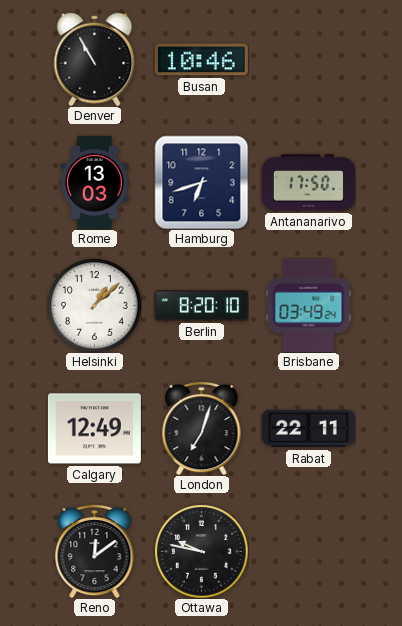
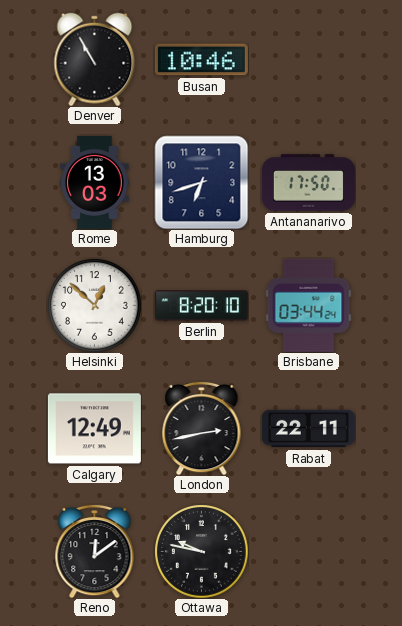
Helsinki: 1:08 -> 12:52 (94, 305)
Brisbane: 03:49 -> 03:44 (309, 305)
London: 7:03 -> 2:43 (202, 428)
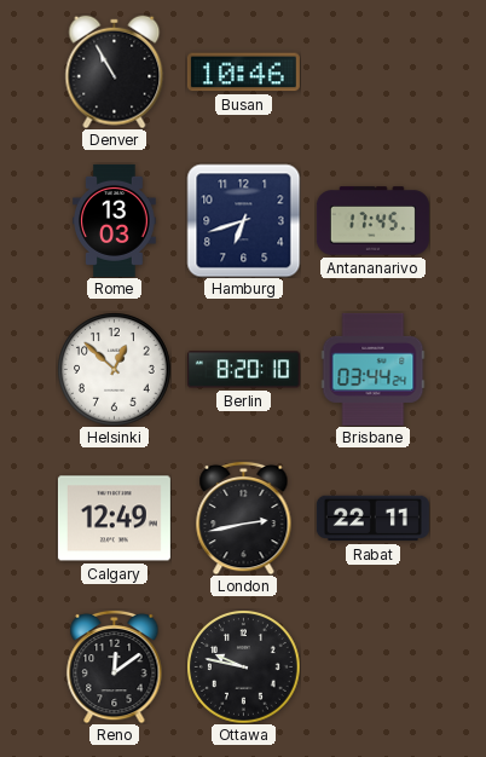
Antananarivo: 17:50 -> 17:45 (372, 221)
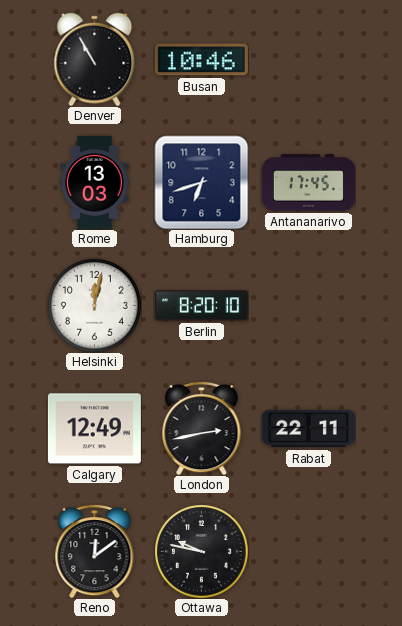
Helsinki: 12:52 -> 12:02 (94, 305)
Brisbane: 03:44 -> none (374, 369)
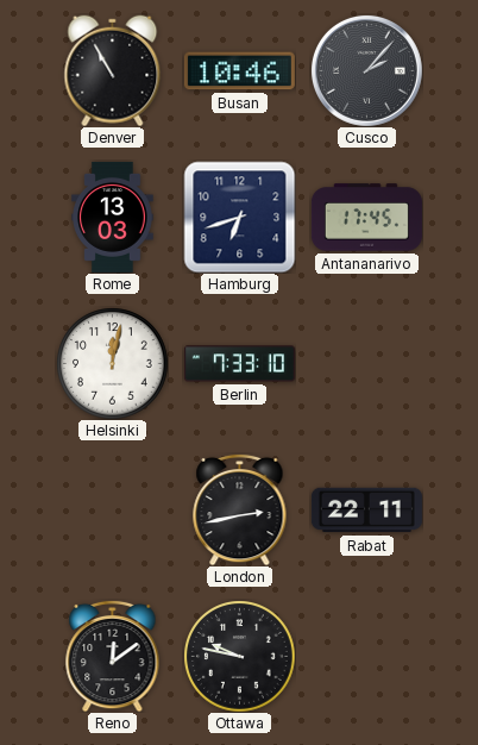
Cusco: none -> 2:07 (366, 70)
Berlin: 8:20 -> 7:33 (239, 364)
Calgary: 12:49 -> none (94, 429)
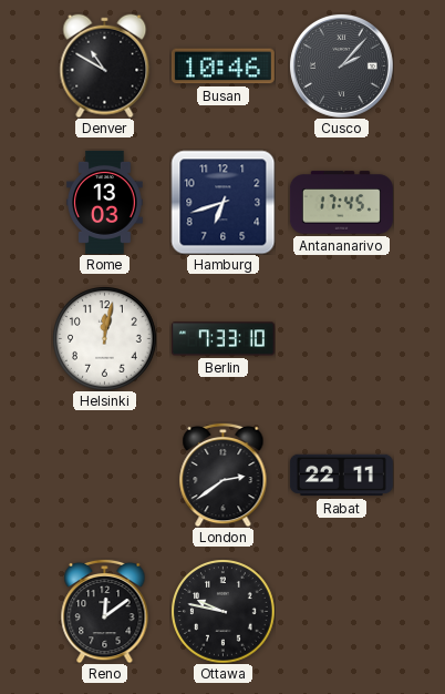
Denver: 10:55 -> 10:50 (105, 65)
London: 2:43 -> 2:39 (224, 474)
